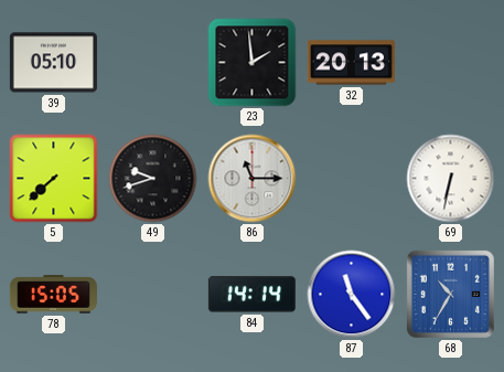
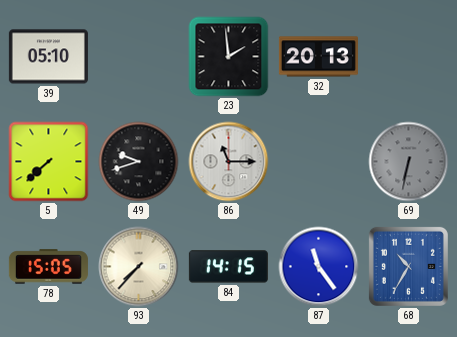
69 dial: white -> grey (409, 162)
93: none -> 7:37 (139, 267)
84: 14:14 -> 14:15 (228, 267)
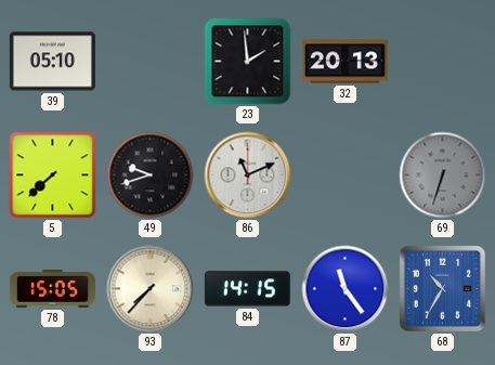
86: 11:15 -> 11:11 (248, 175)
69: 6:32 -> 6:33 (443, 175)
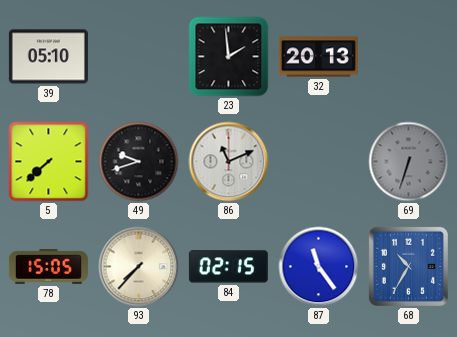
84: 14:15 -> 02:15 (228, 267)
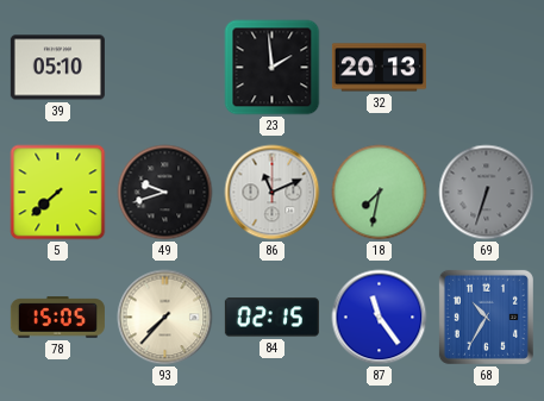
18: none -> 7:32 (380, 193)
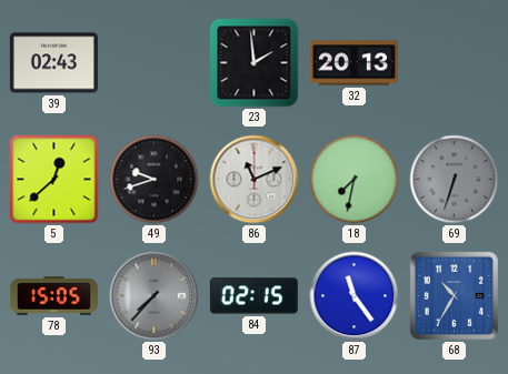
39: 05:10 -> 02:43 (53, 63)
5: 7:38 -> 12:38 (54, 180)
93 dial: cream -> grey (155, 296)
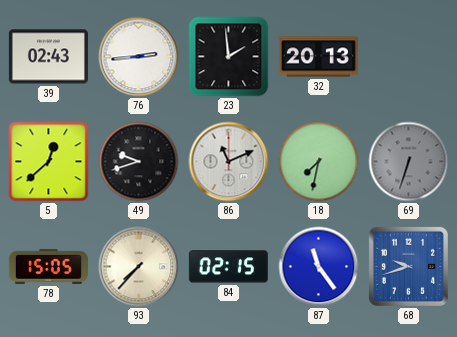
76: none -> 2:44 (139, 57)
93 dial: grey -> cream (139, 267)
68: 10:35 -> 9:42 (408, 266)
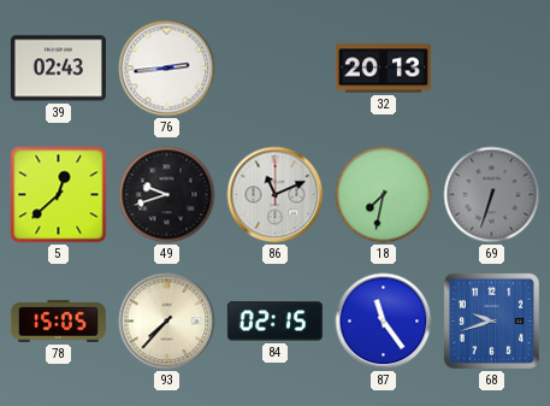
23: 1:59 -> none (229, 57)
